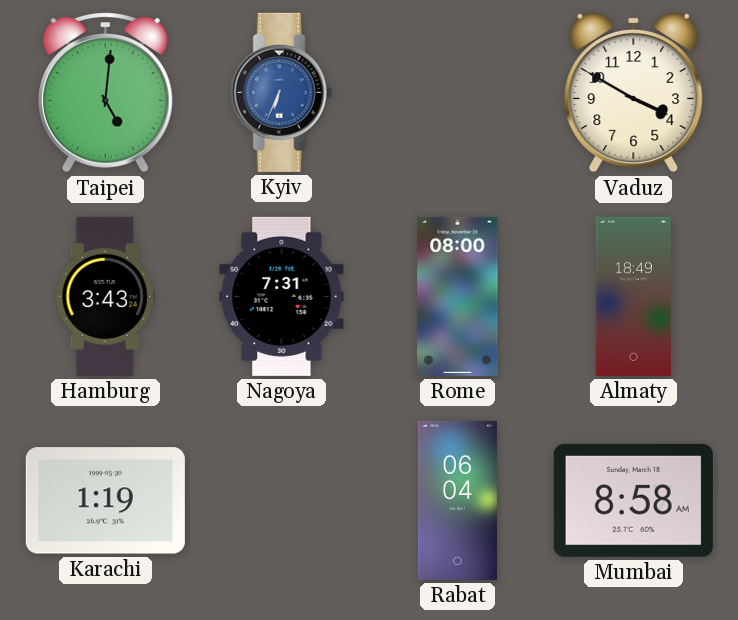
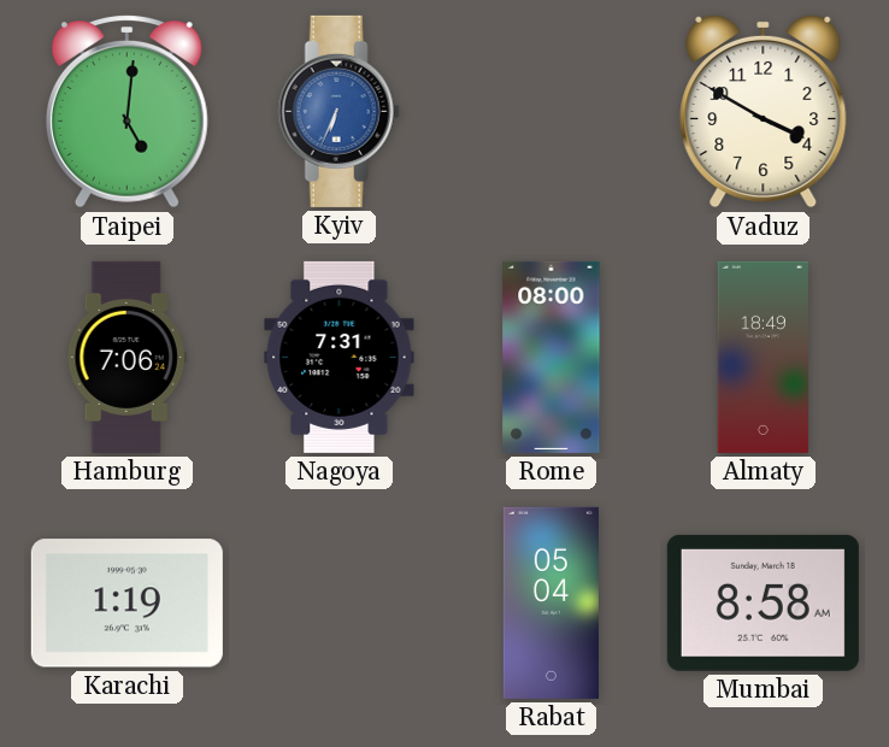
Hamburg: 3:43 -> 7:06 (126, 357)
Rabat: 06:04 -> 05:04 (551, 602)
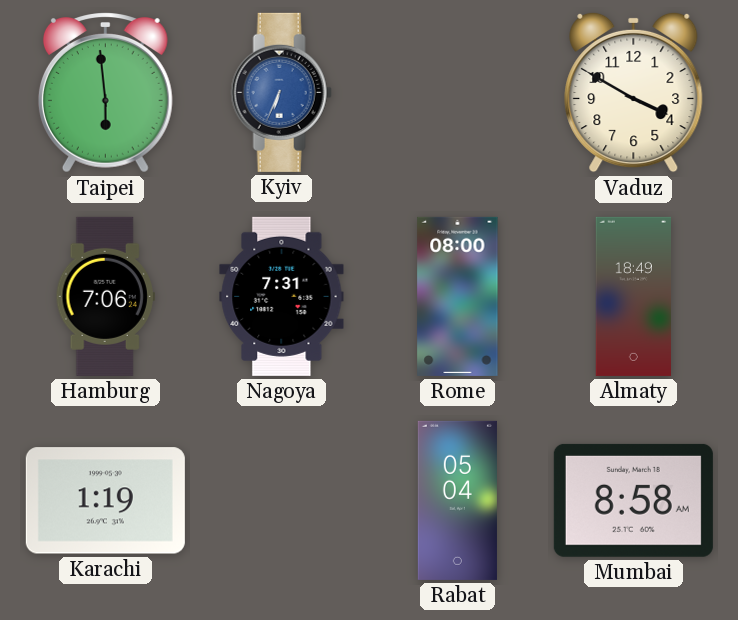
Taipei: 5:01 -> 5:59 (105, 93)
